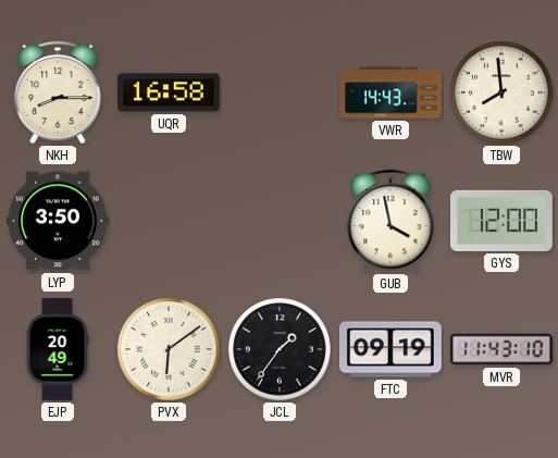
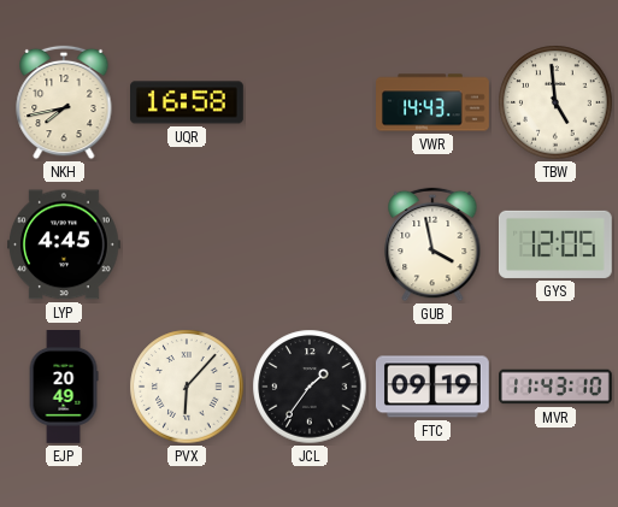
NKH: 8:15 -> 7:43 (64, 102)
TBW: 7:59 -> 4:59 (555, 102)
LYP: 3:50 -> 4:45 (65, 244)
GYS: 12:00 -> 12:05 (557, 244)
PVX: 6:09 -> 6:07 (187, 387)
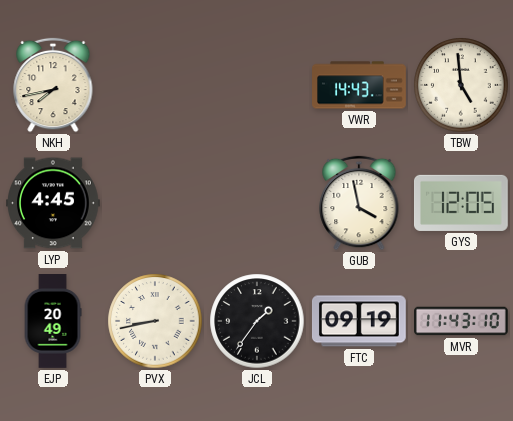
UQR: 16:58 -> none (188, 102)
PVX: 6:07 -> 8:43 (155, 321)
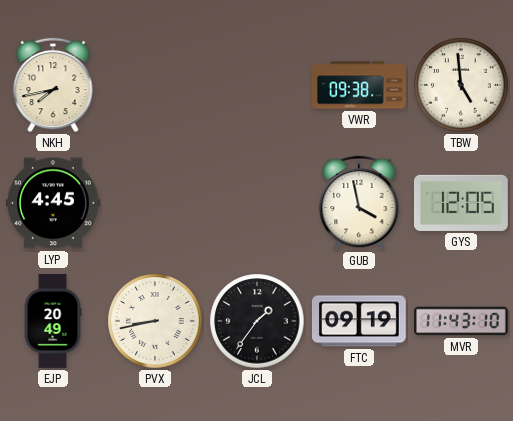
VWR: 14:43 -> 09:38 (359, 85)
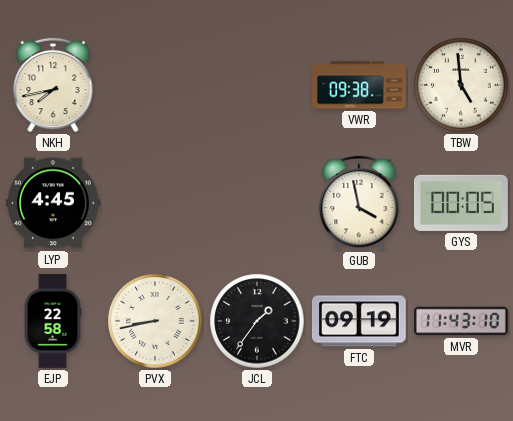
GYS: 12:05 -> 00:05 (462, 203)
EJP: 20:49 -> 22:58 (53, 321)
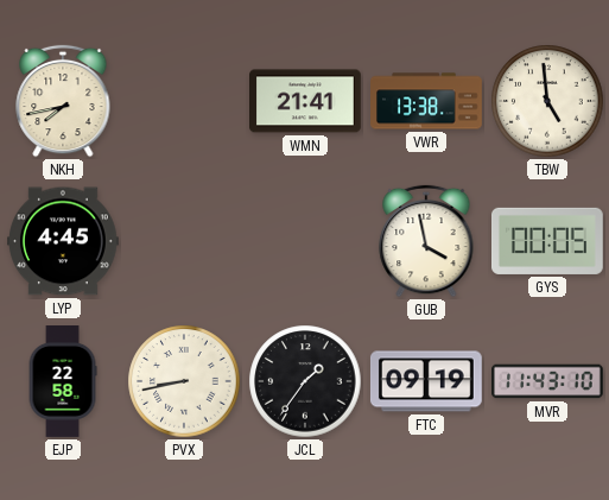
WMN: none -> 21:41 (306, 101)
VWR: 09:38 -> 13:38 (426, 101)
